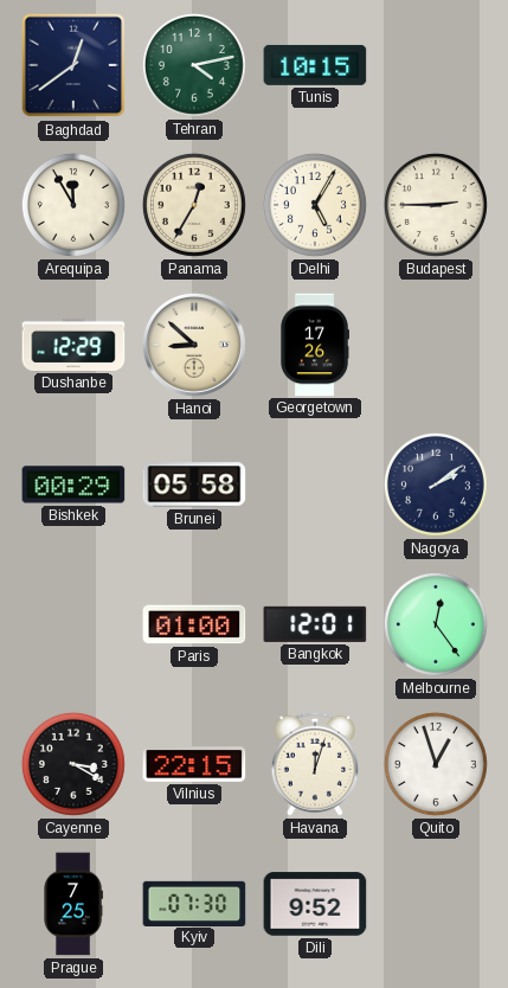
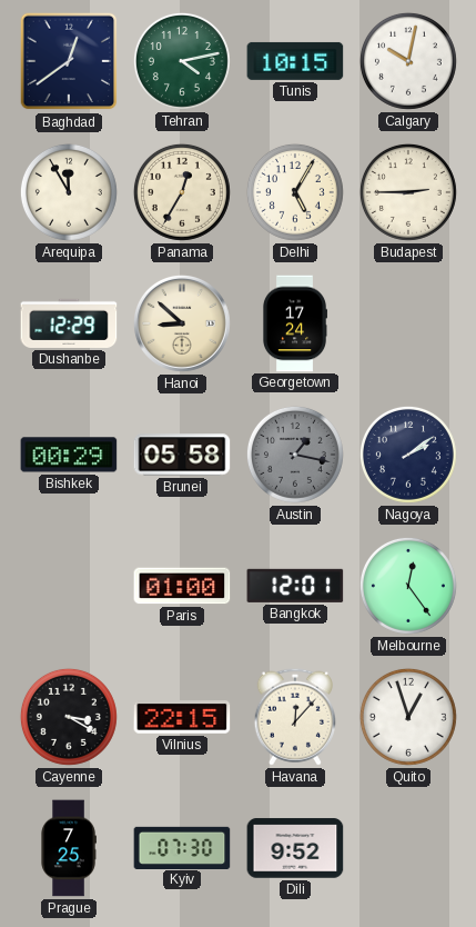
Calgary: none -> 10:02 (408, 61)
Georgetown: 17:26 -> 17:24 (295, 323)
Austin: none -> 1:17 (295, 455)
Havana: 12:03 -> 12:07 (295, 717)
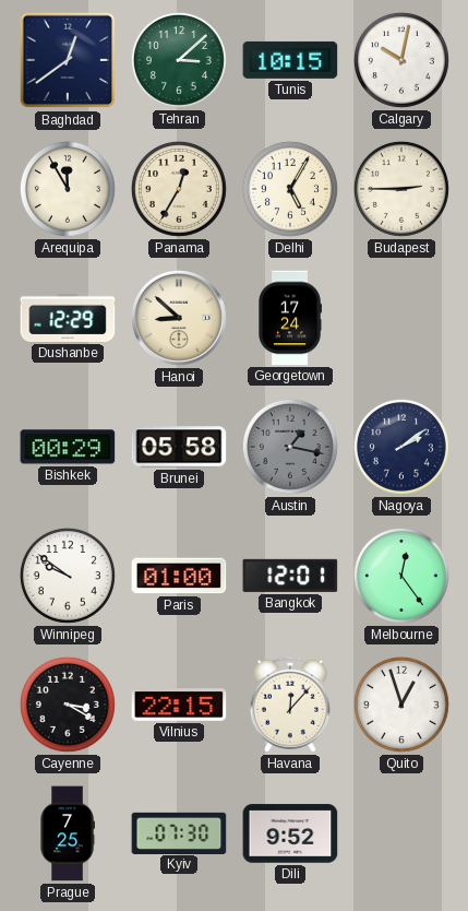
Tehran: 4:13 -> 3:08 (179, 60)
Winnipeg: none -> 9:51 (68, 576)
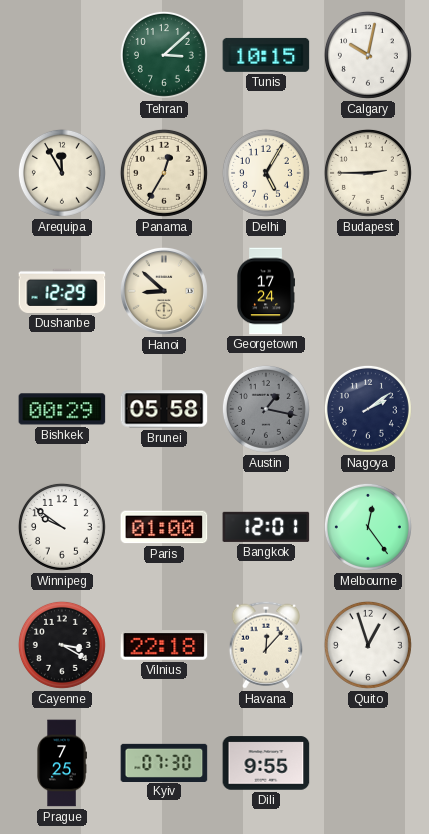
Baghdad: 12:39 -> none (68, 60)
Vilnius: 22:15 -> 22:18 (164, 646)
Dili: 9:52 -> 9:55 (266, 763)
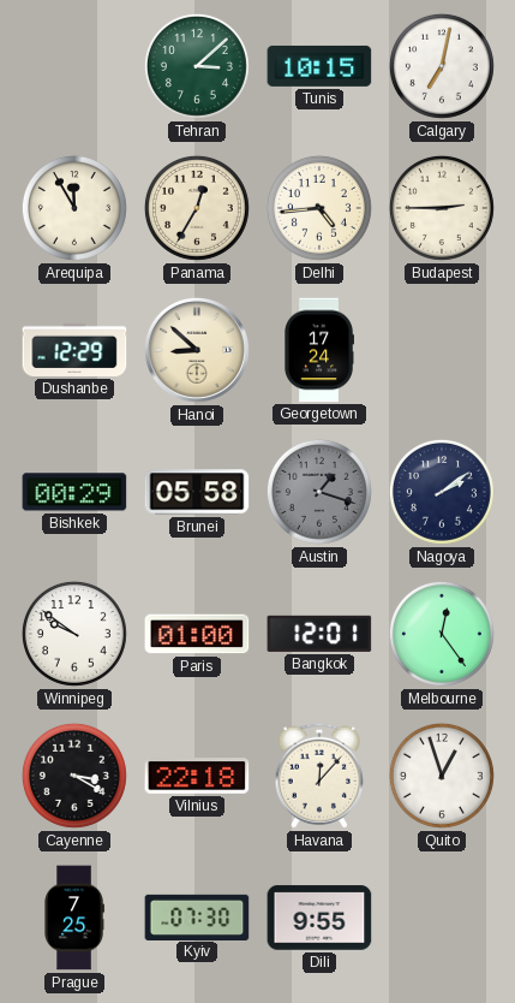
Calgary: 10:02 -> 7:02 (442, 66)
Delhi: 5:05 -> 4:44 (319, 208)
Austin: 1:17 -> 1:18 (319, 492)
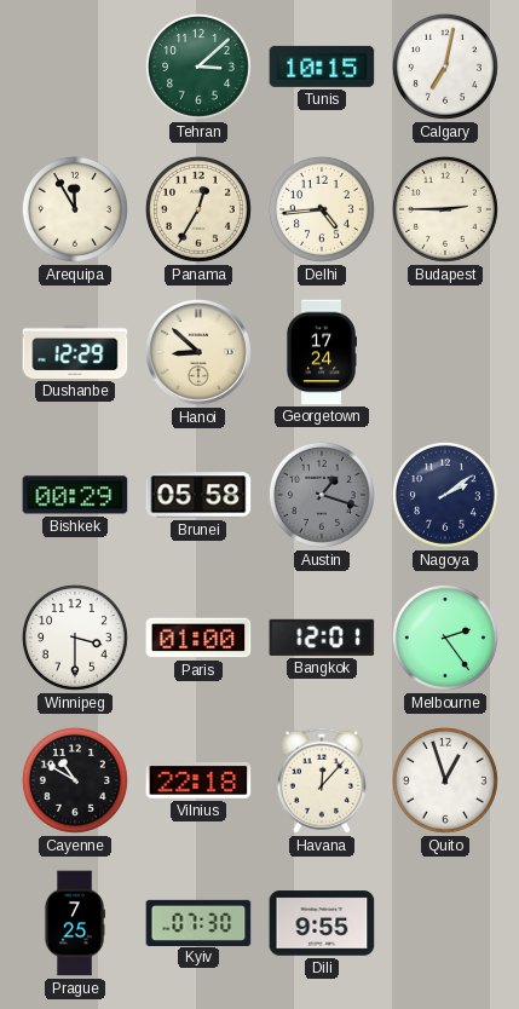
Winnipeg: 9:51 -> 3:30 (75, 638)
Melbourne: 12:24 -> 2:24 (445, 638)
Cayenne: 3:20 -> 10:50 (75, 780)
